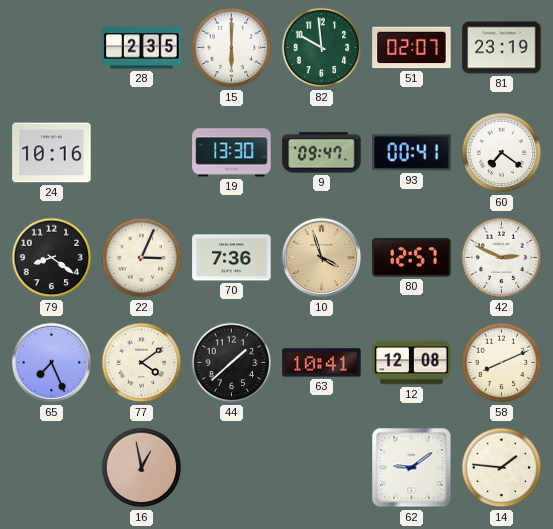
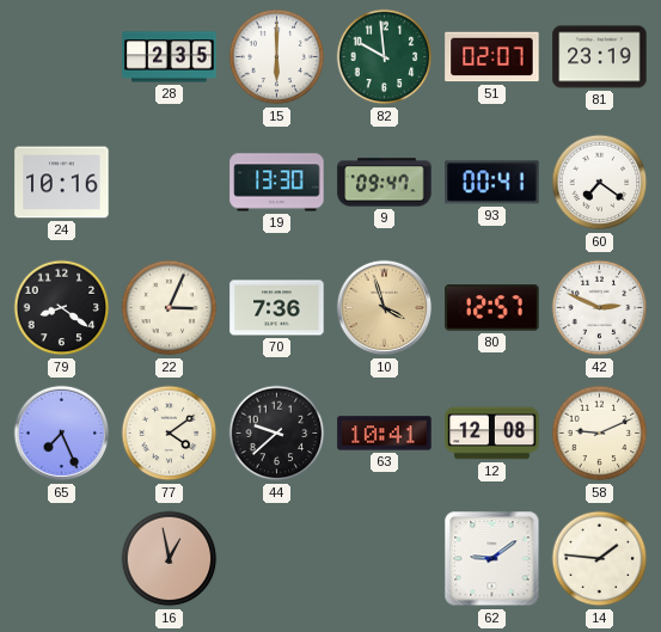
44: 1:38 -> 9:38 (277, 434)
58: 8:11 -> 9:11 (600, 434)
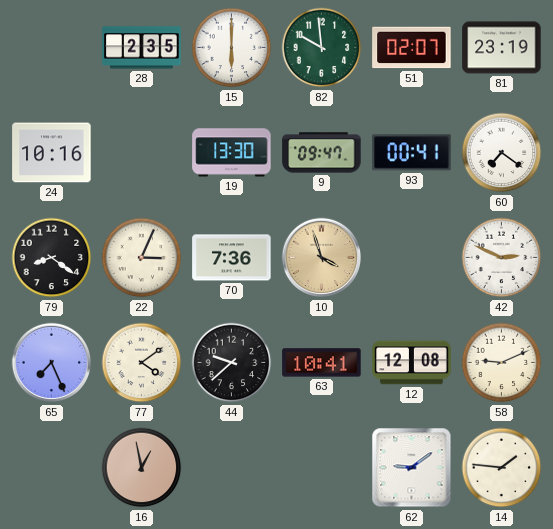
80: 12:57 -> none (492, 308)
